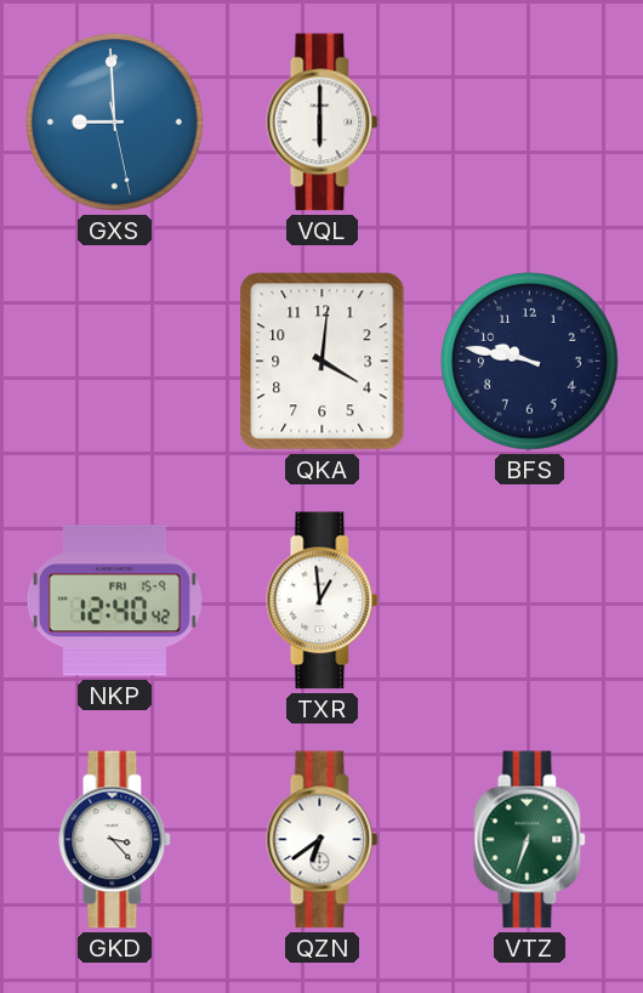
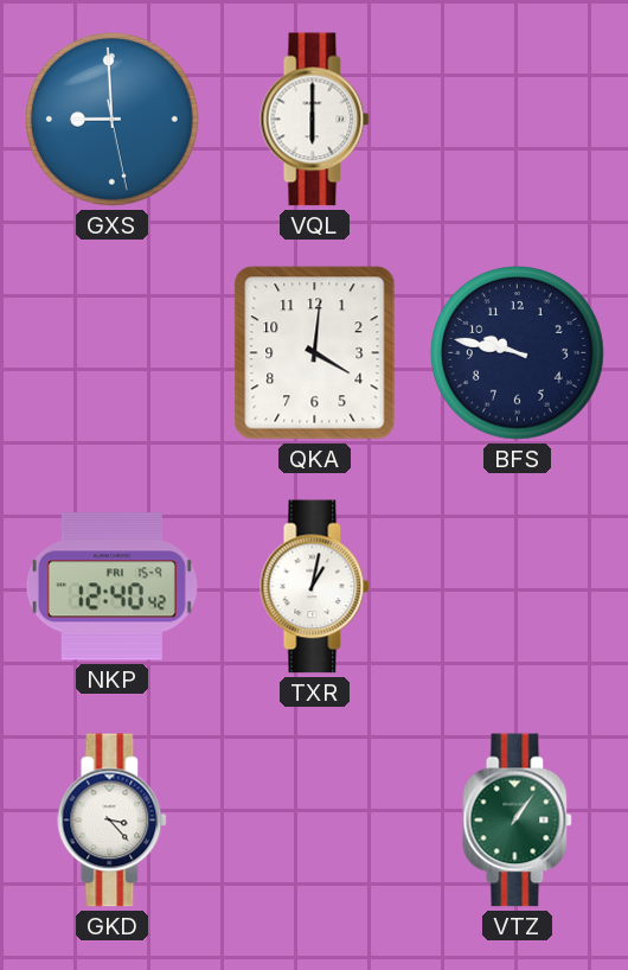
TXR: 12:59 -> 1:02 (315, 587)
QZN: 6:39 -> none (323, 840)
VTZ: 6:33 -> 1:06 (518, 821)
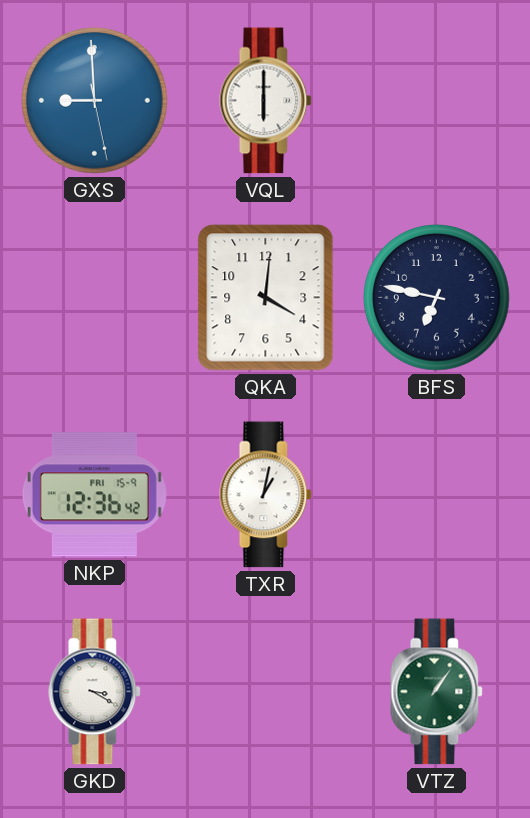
BFS: 9:47 -> 6:47 (437, 298)
NKP: 12:40 -> 12:36 (94, 495)
GKD: 3:23 -> 3:20 (95, 692)
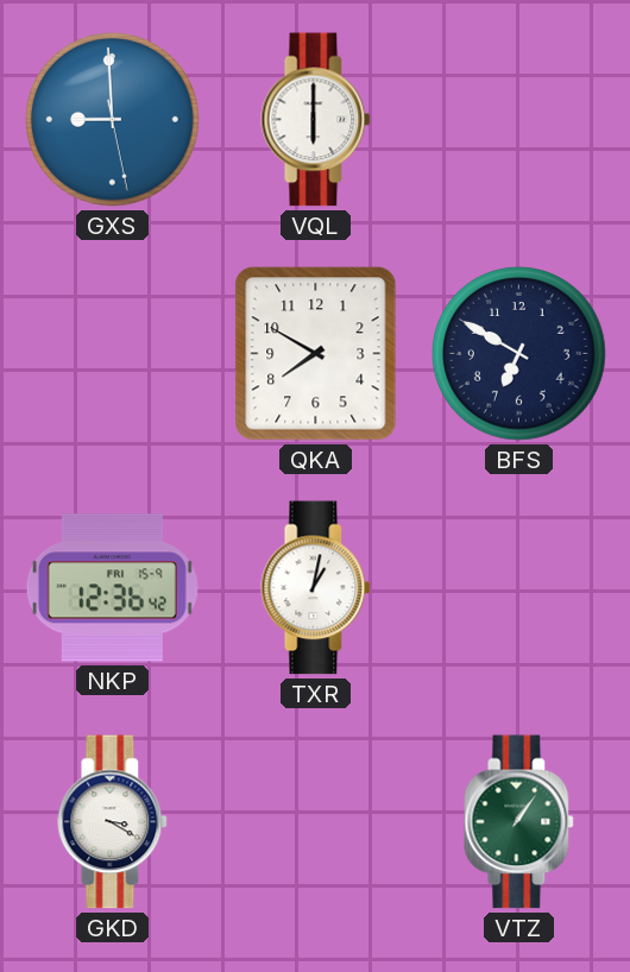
QKA: 4:01 -> 7:50 (316, 354)
BFS: 6:47 -> 6:50 (519, 354)
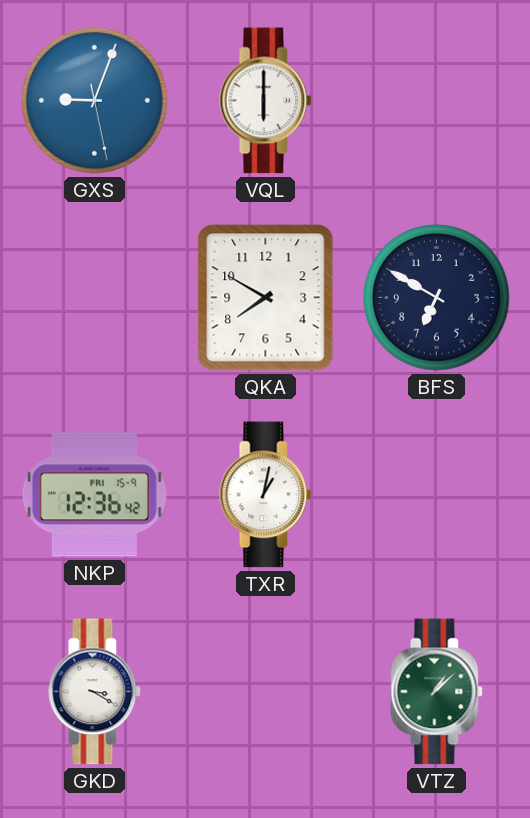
GXS: 8:59 -> 9:03 (95, 101)
VTZ: 1:06 -> 1:08 (437, 692)
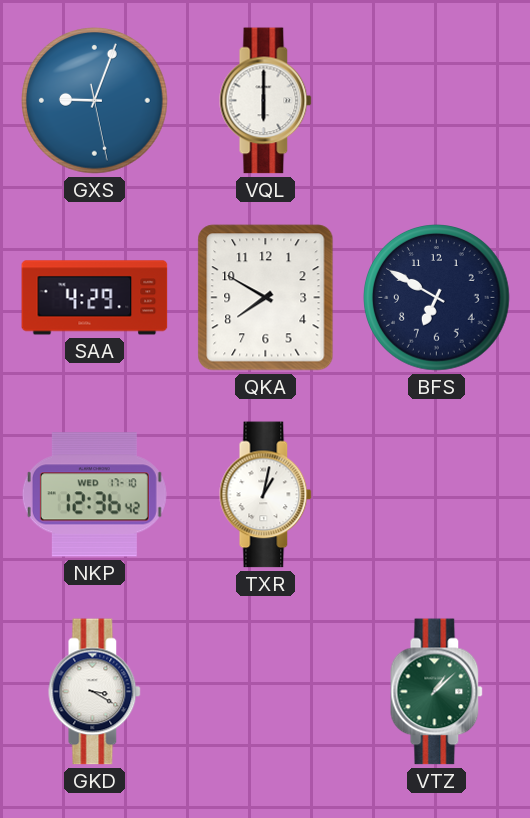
SAA: none -> 4:29 (95, 298)
NKP date: FRI 15-9 -> WED 17-10 (94, 495)
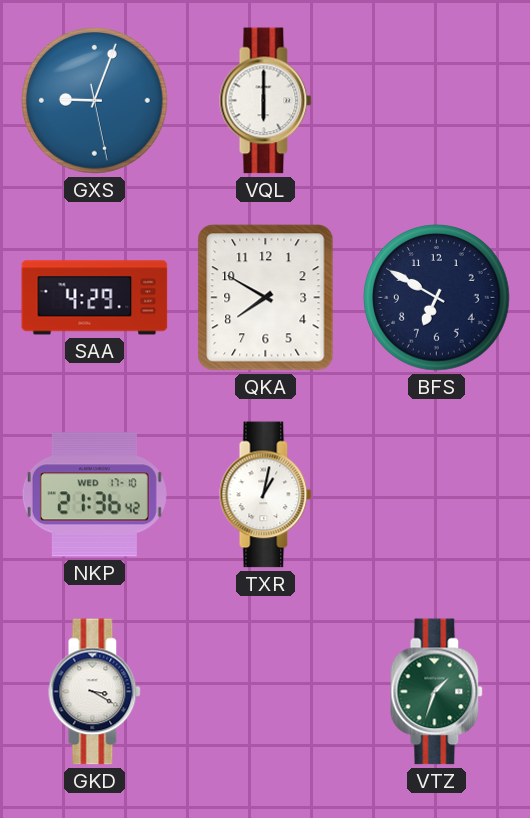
NKP: 12:36 -> 21:36 (94, 495)
VTZ: 1:08 -> 1:33 (437, 692)
